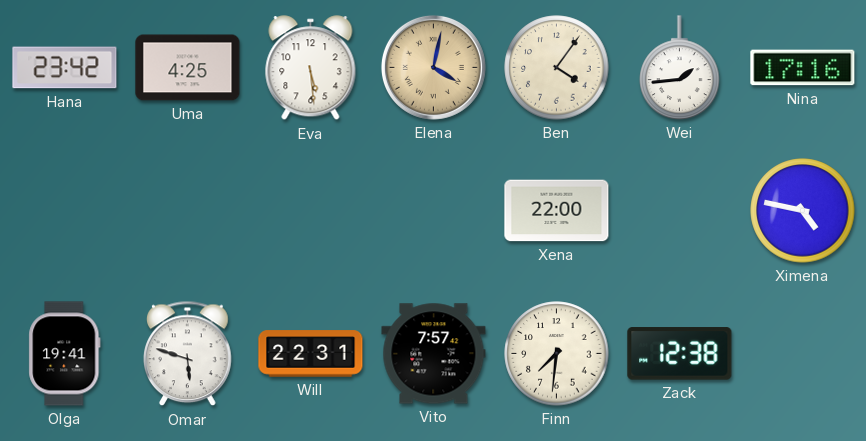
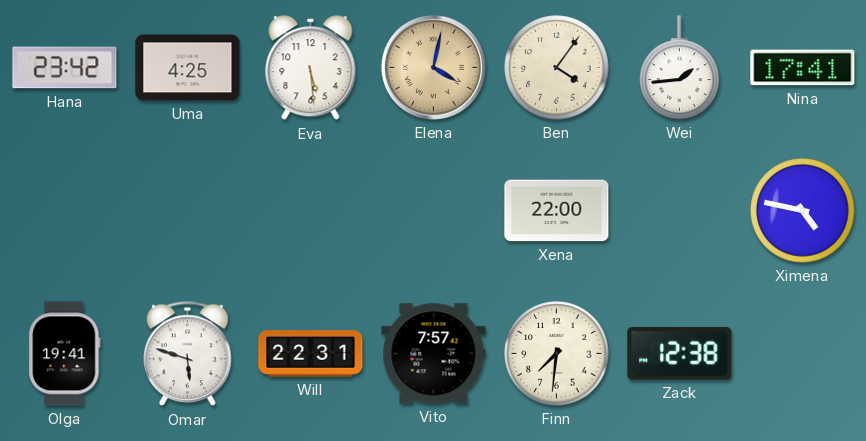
Nina: 17:16 -> 17:41 (803, 68)
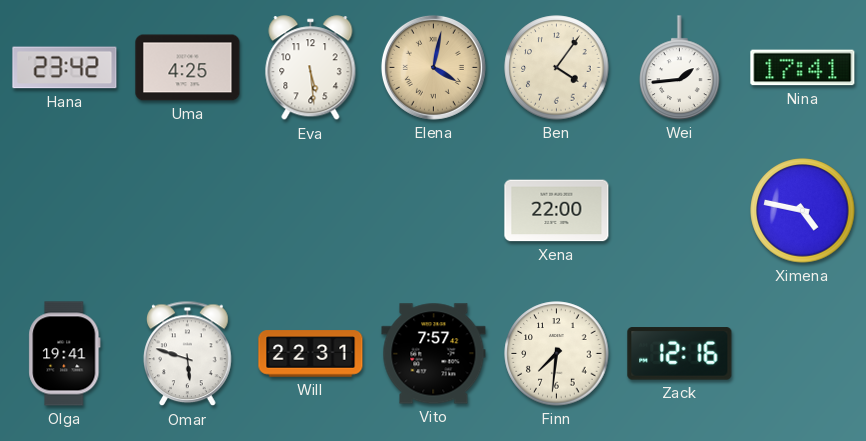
Zack: 12:38 -> 12:16 (680, 354)
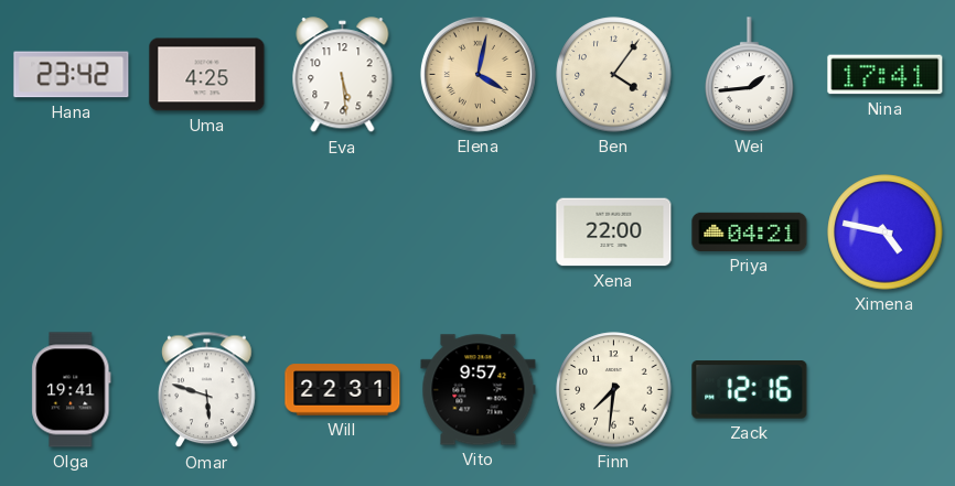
Priya: none -> 04:21 (750, 231)
Vito: 7:57 -> 9:57 (479, 390)
